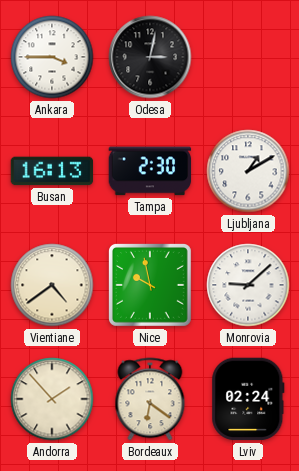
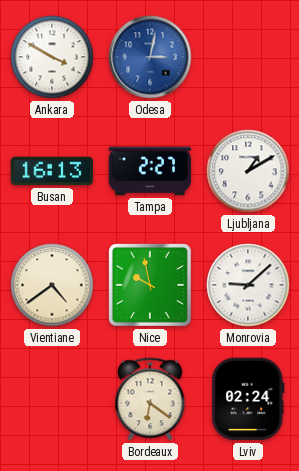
Ankara: 3:45 -> 3:50 (52, 57)
Odesa dial: black -> blue (150, 57)
Tampa: 2:30 -> 2:27 (150, 171)
Andorra: 1:53 -> none (52, 399)
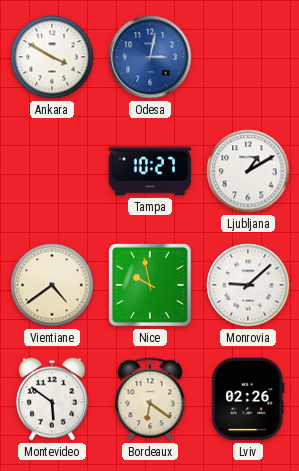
Busan: 16:13 -> none (52, 171)
Tampa: 2:27 -> 10:27 (150, 171)
Montevideo: none -> 5:51 (52, 399)
Lviv: 02:24 -> 02:26 (248, 399)
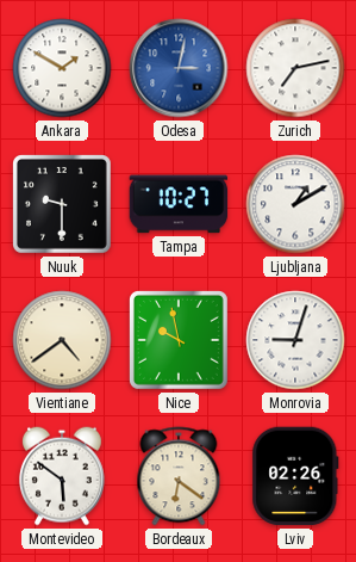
Ankara: 3:50 -> 1:50 (62, 68)
Zurich: none -> 7:13 (295, 68)
Nuuk: none -> 9:30 (63, 205)
Monrovia: 9:08 -> 9:03 (295, 340)
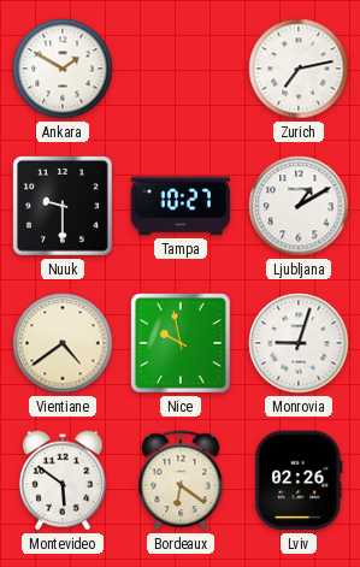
Odesa: 3:02 -> none (179, 68)
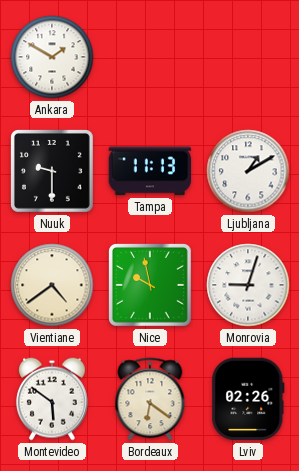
Zurich: 7:13 -> none (299, 69)
Tampa: 10:27 -> 11:13 (150, 171)
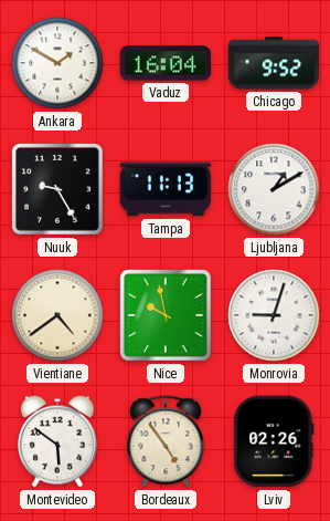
Vaduz: none -> 16:04 (166, 63)
Chicago: none -> 9:52 (274, 63)
Nuuk: 9:30 -> 9:25 (58, 190)
Bordeaux: 6:21 -> 4:54 (166, 441)
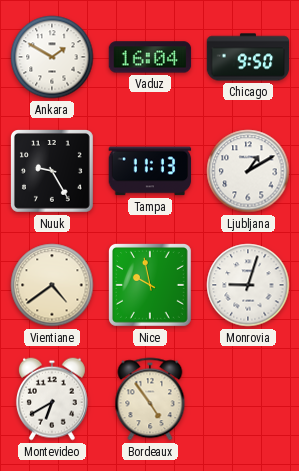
Chicago: 9:52 -> 9:50 (248, 57)
Montevideo: 5:51 -> 6:40 (52, 399)
Lviv: 02:26 -> none (274, 441)
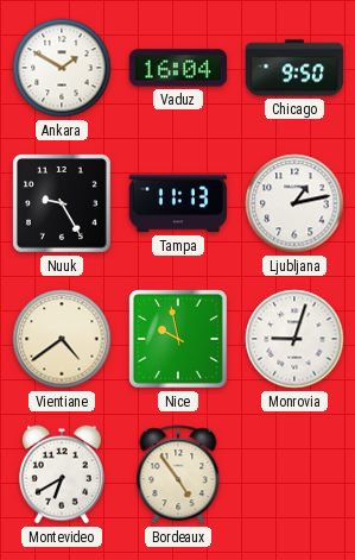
Ljubljana: 1:10 -> 1:13 (294, 203)
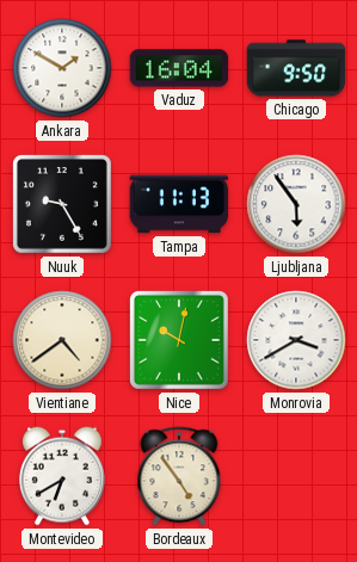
Ljubljana: 1:13 -> 5:54 (296, 204)
Nice: 9:58 -> 10:02 (180, 341)
Monrovia: 9:03 -> 3:40 (296, 340)
